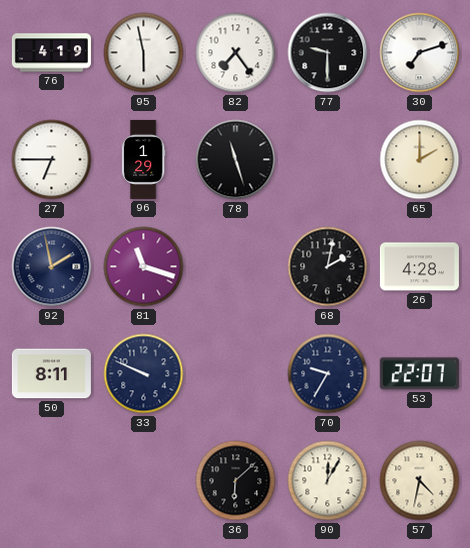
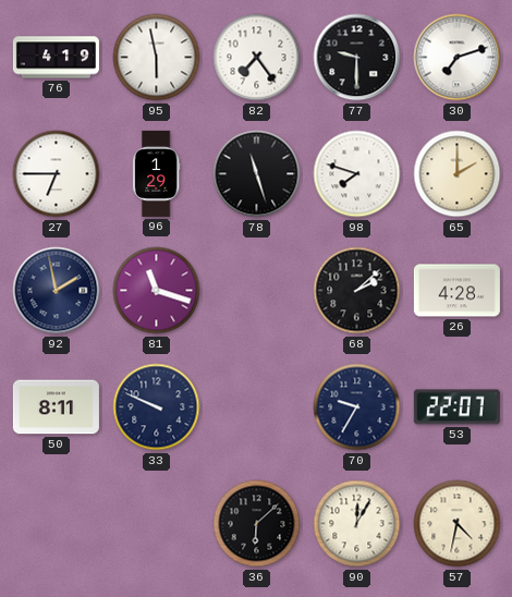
98: none -> 7:48 (357, 174)
68: 2:02 -> 2:08 (357, 291)
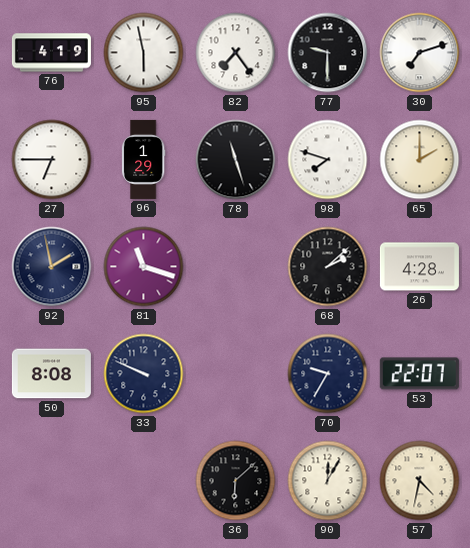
50: 8:11 -> 8:08 (51, 374)
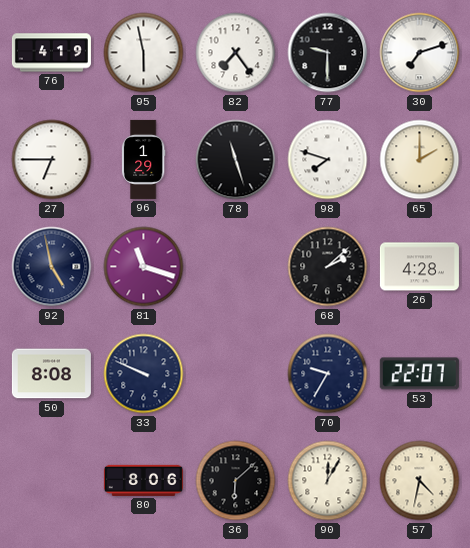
92: 1:58 -> 4:58 (52, 267)
80: none -> 8:06 (143, 480)
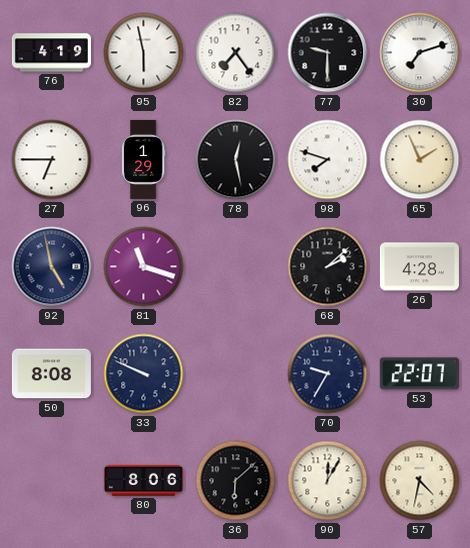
78: 11:27 -> 12:28 (236, 160)
65: 2:00 -> 1:56 (420, 160)
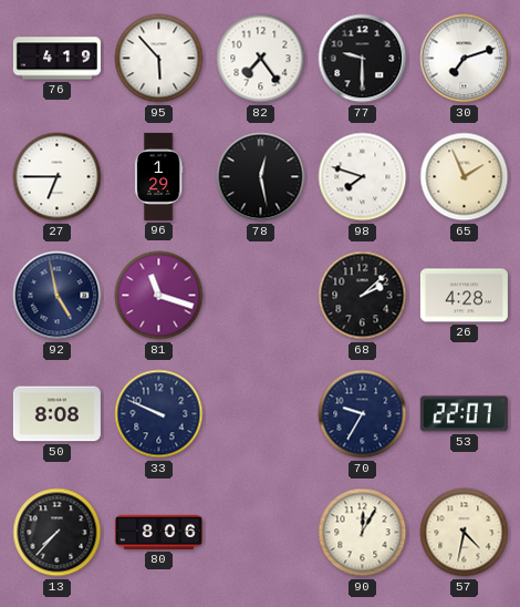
95: 5:58 -> 5:53 (159, 59)
13: none -> 7:37 (58, 533)
36: 6:08 -> none (236, 481)
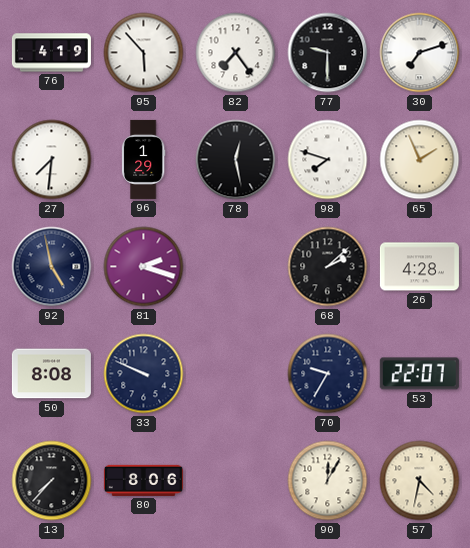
27: 6:45 -> 7:31 (52, 160)
81: 11:18 -> 2:18 (144, 267)
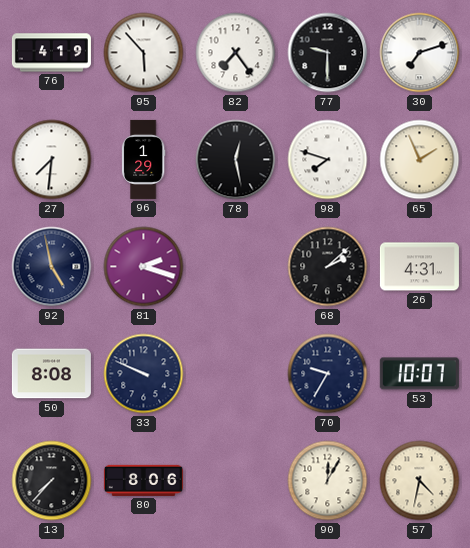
26: 4:28 -> 4:31 (419, 267)
53: 22:07 -> 10:07 (419, 374)
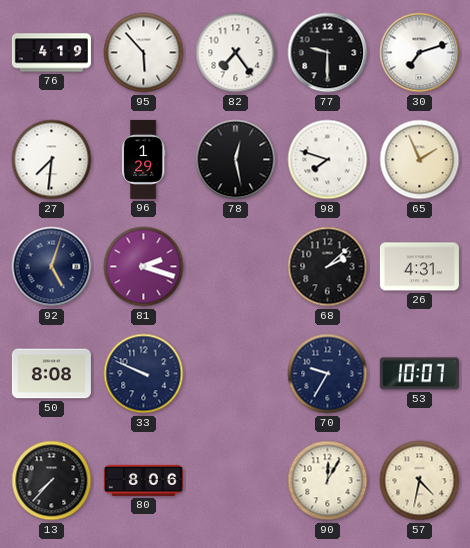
92: 4:58 -> 5:03 (52, 267)
